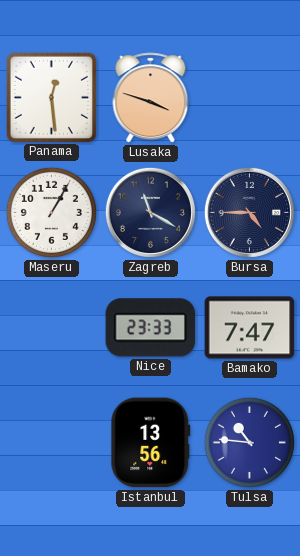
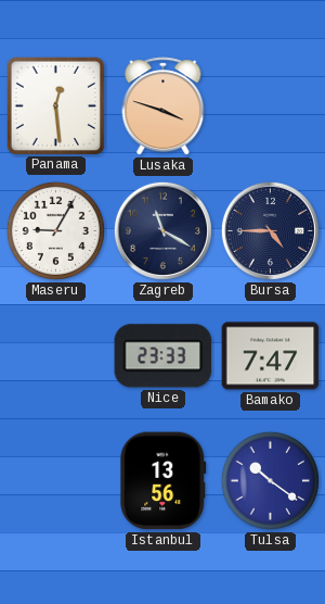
Maseru: 1:05 -> 9:05 (55, 230)
Tulsa: 10:46 -> 10:21 (270, 480)
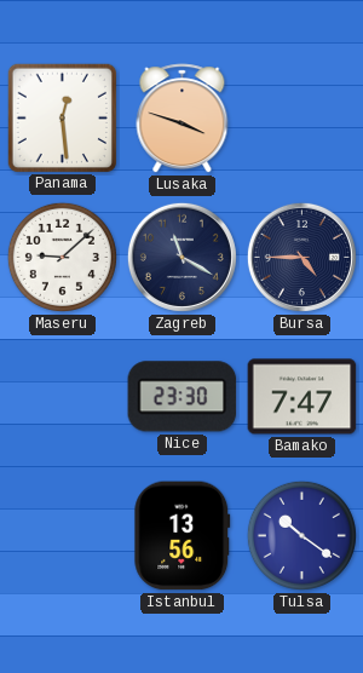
Maseru: 9:05 -> 9:08 (62, 257)
Nice: 23:33 -> 23:30 (183, 397)
